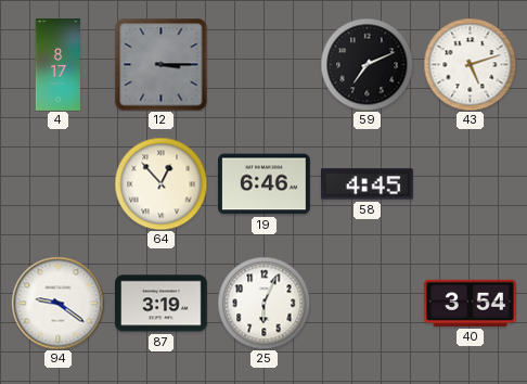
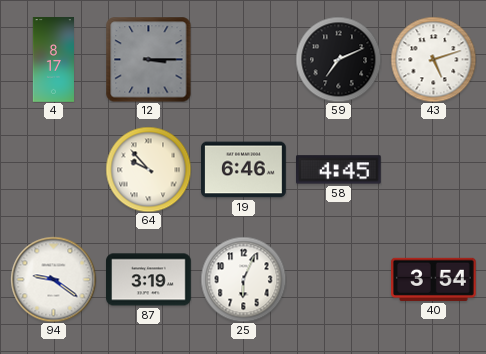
64: 12:53 -> 9:53 (148, 169)
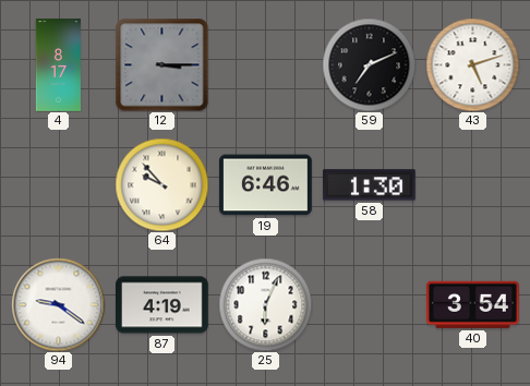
58: 4:45 -> 1:30 (370, 185)
87: 3:19 -> 4:19 (162, 305)
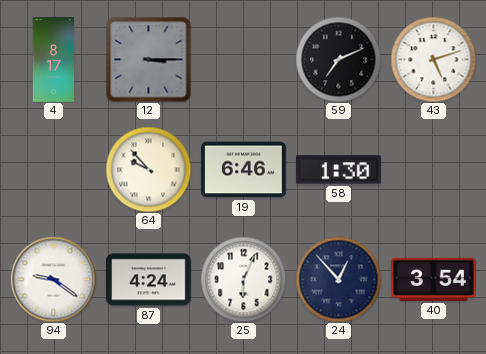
87: 4:19 -> 4:24 (149, 280)
24: none -> 12:53 (338, 279)
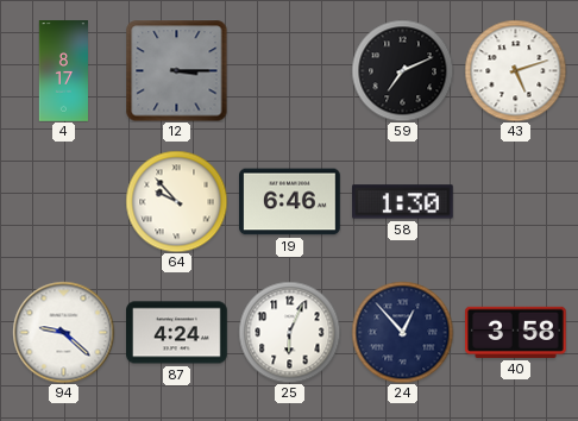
94: 9:21 -> 9:22 (63, 332)
40: 3:54 -> 3:58 (516, 332)
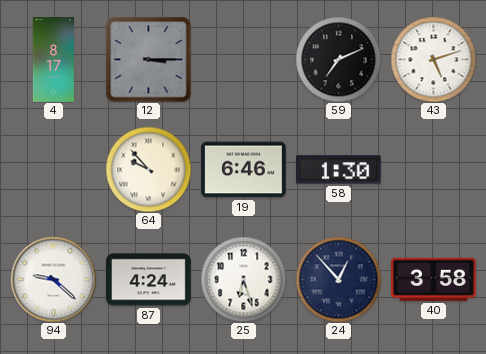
25: 6:04 -> 6:27 (243, 279)
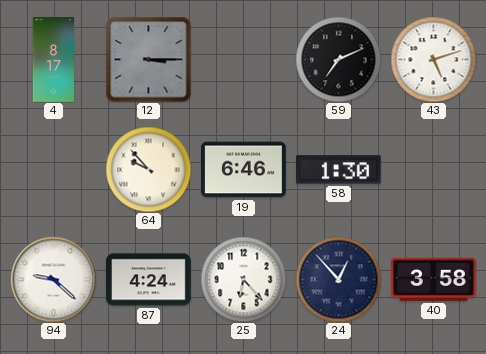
25: 6:27 -> 6:23 (243, 279)
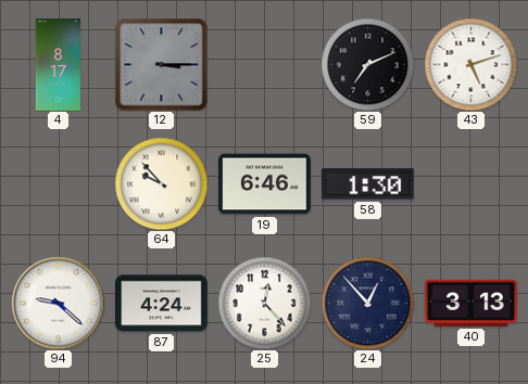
25: 6:23 -> 12:23 (264, 303)
40: 3:58 -> 3:13 (472, 303)
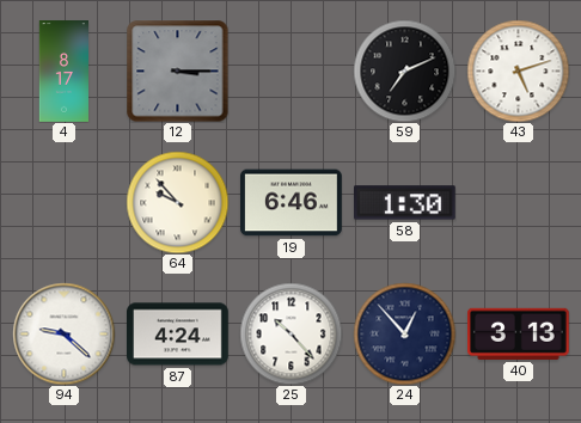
25: 12:23 -> 10:23 (290, 333)
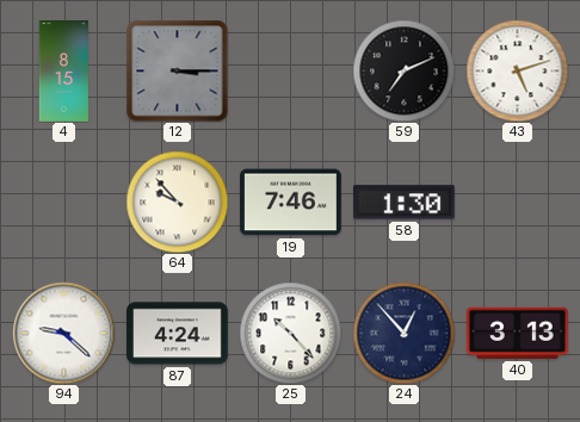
4: 8:17 -> 8:15 (64, 72)
19: 6:46 -> 7:46 (291, 203)
